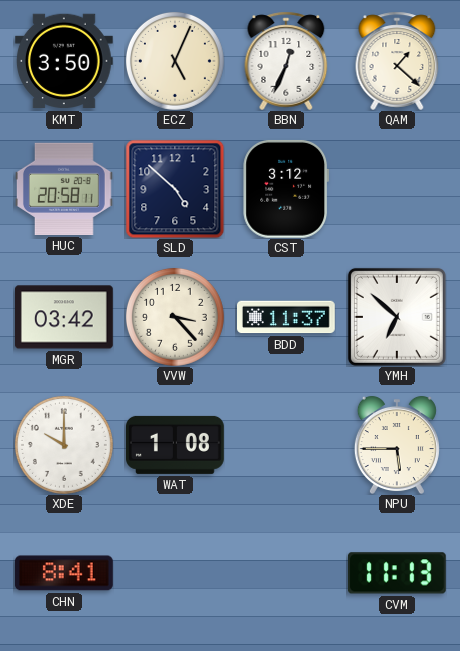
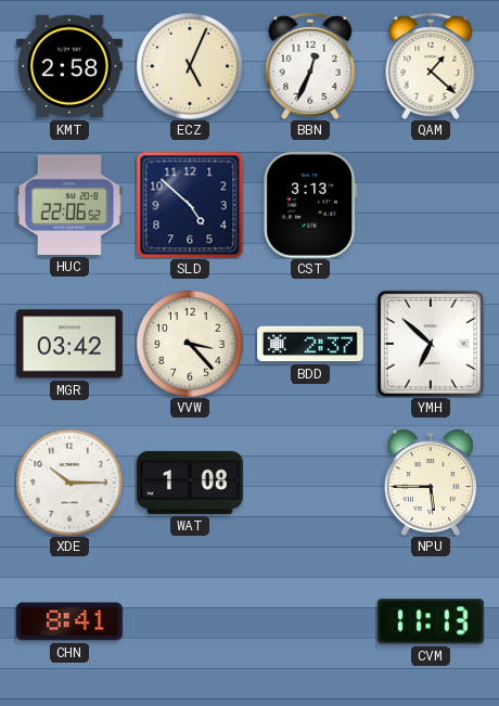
KMT: 3:50 -> 2:58 (71, 66)
HUC: 20:58 -> 22:06 (71, 205)
CST: 3:12 -> 3:13 (310, 205)
BDD: 11:37 -> 2:37 (311, 344)
XDE: 10:00 -> 10:15 (69, 483)
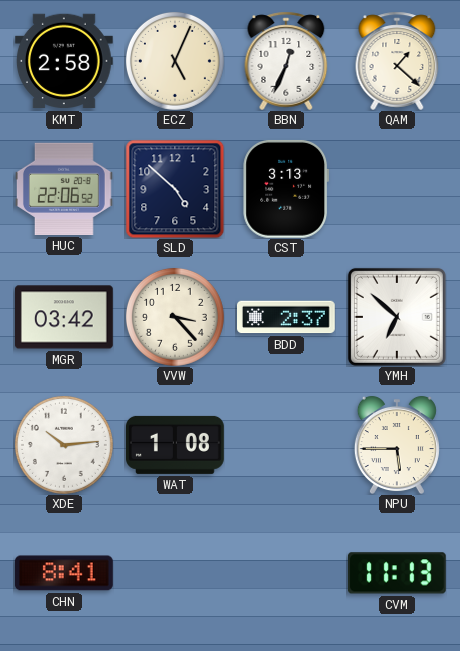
XDE: 10:15 -> 10:14 (64, 445)
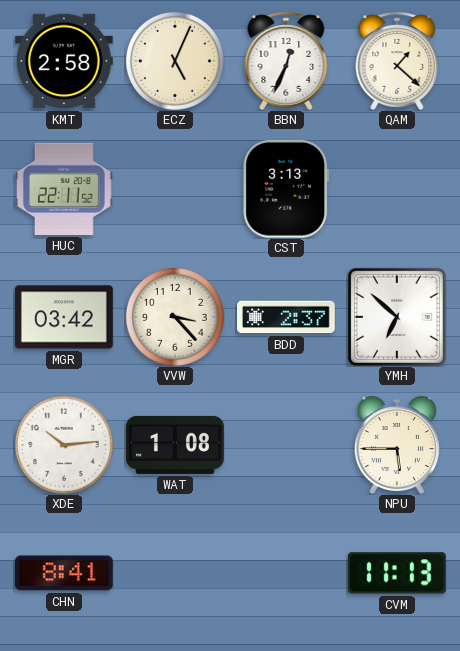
HUC: 22:06 -> 22:11 (65, 189)
SLD: 4:52 -> none (175, 189)
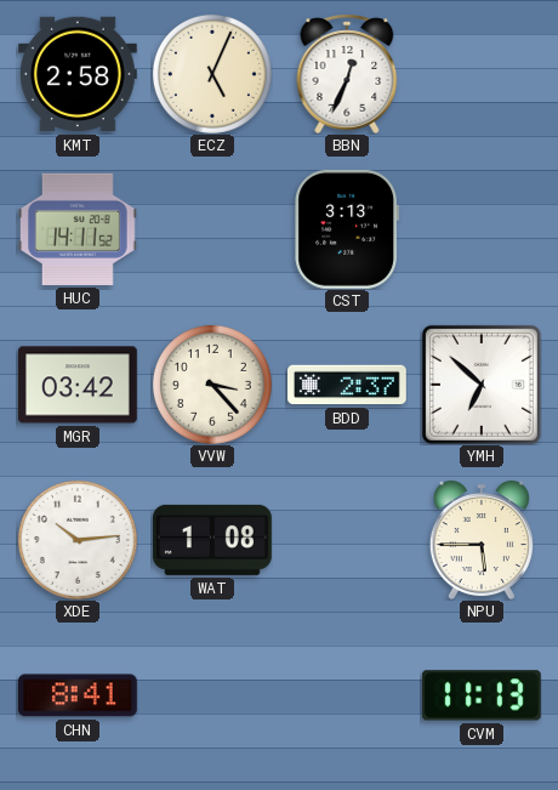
QAM: 1:22 -> none (397, 61)
HUC: 22:11 -> 14:11 (79, 229)
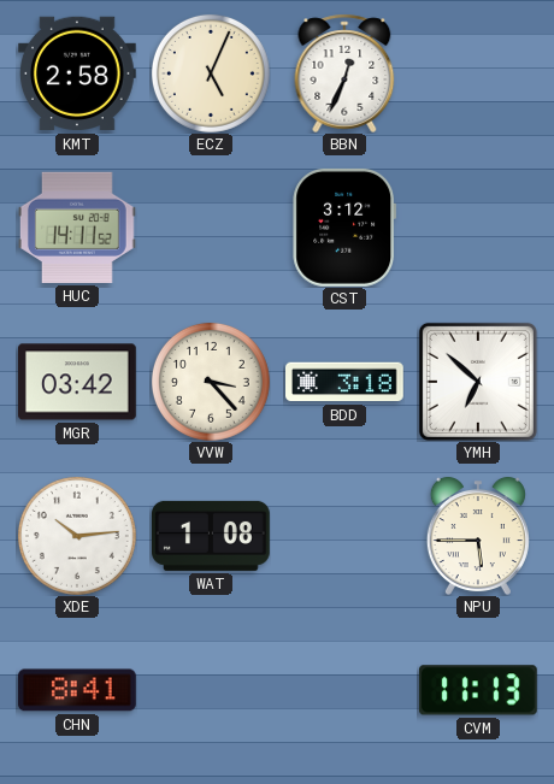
CST: 3:13 -> 3:12 (344, 228)
BDD: 2:37 -> 3:18 (346, 382)
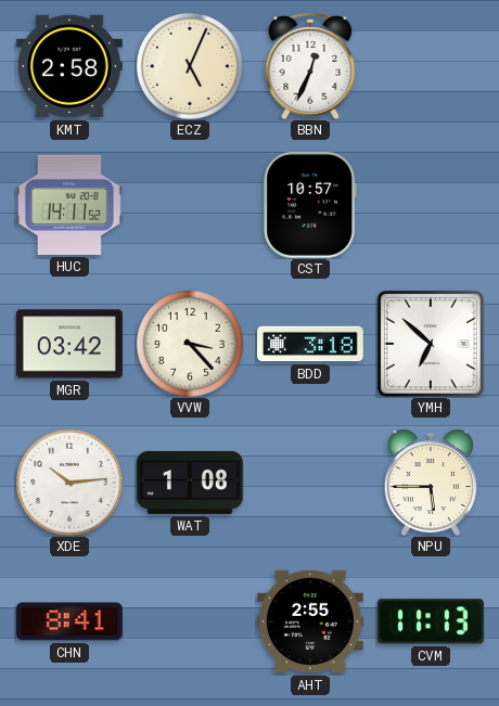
CST: 3:12 -> 10:57 (310, 205)
AHT: none -> 2:55 (311, 621)
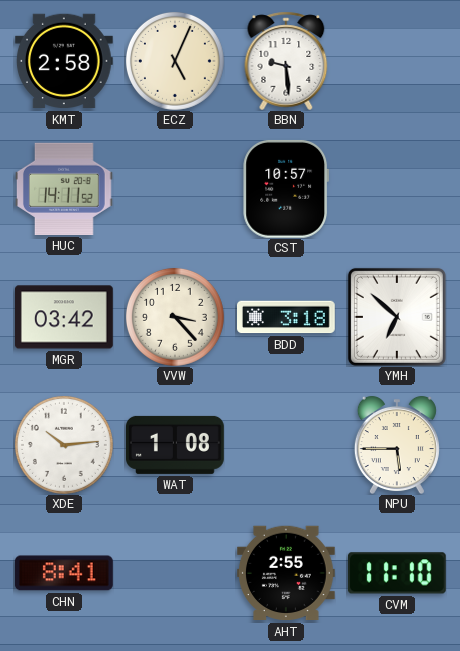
BBN: 12:34 -> 9:29 (286, 61)
CVM: 11:13 -> 11:10 (397, 573)
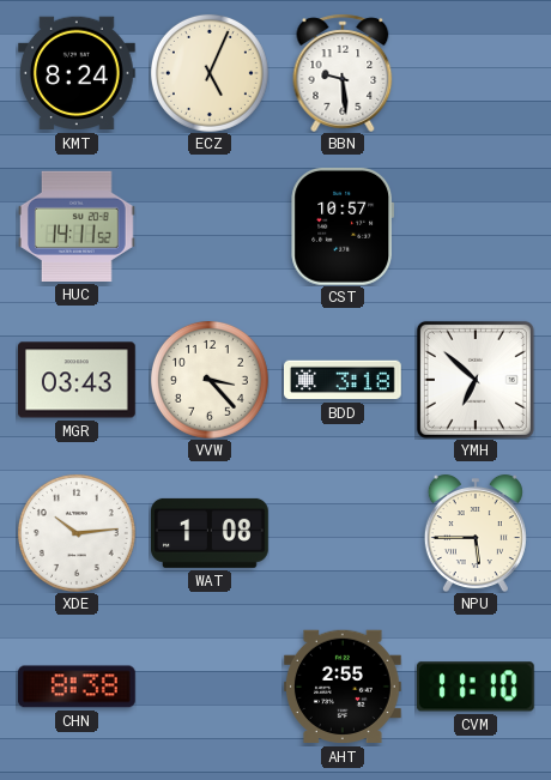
KMT: 2:58 -> 8:24 (78, 73)
MGR: 03:42 -> 03:43 (78, 380)
CHN: 8:41 -> 8:38 (77, 687)
